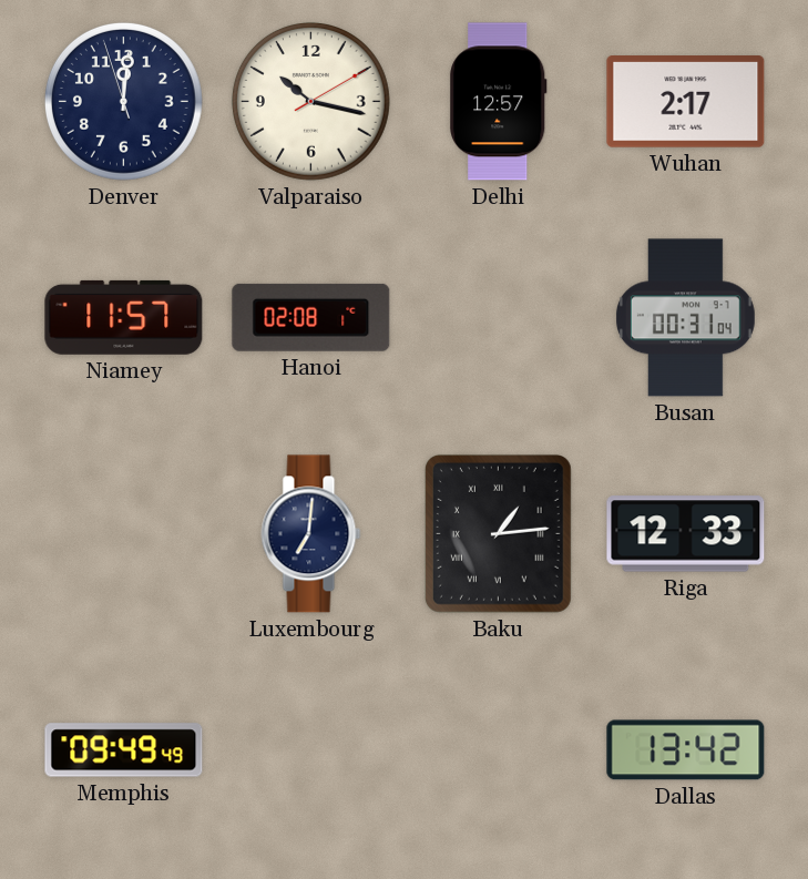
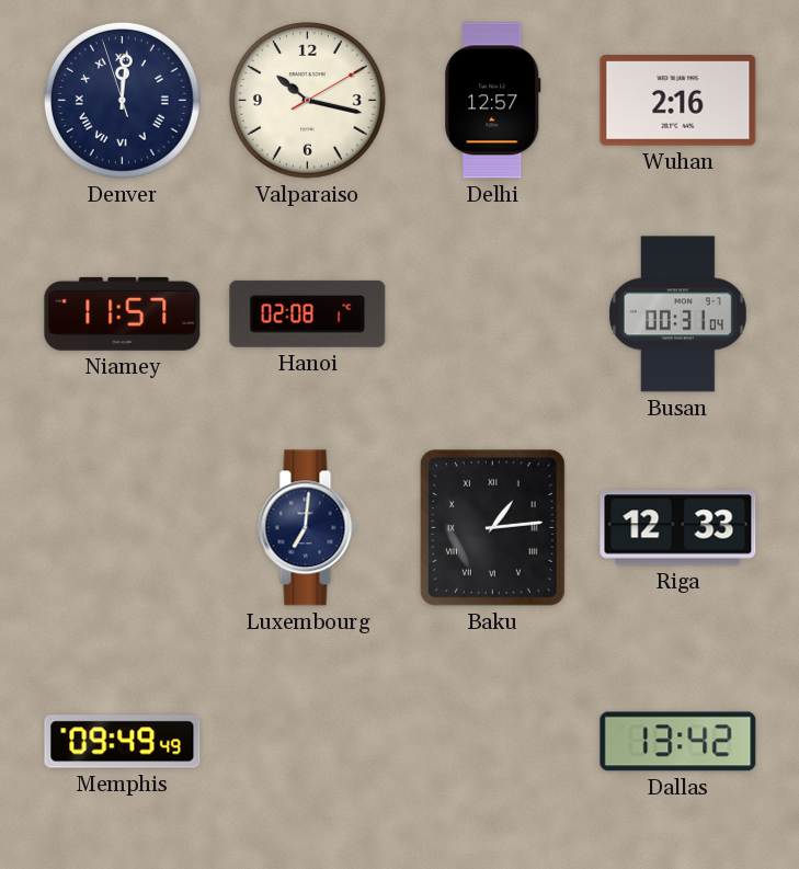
Denver numerals: Arabic -> Roman (122, 100)
Wuhan: 2:17 -> 2:16 (678, 101)
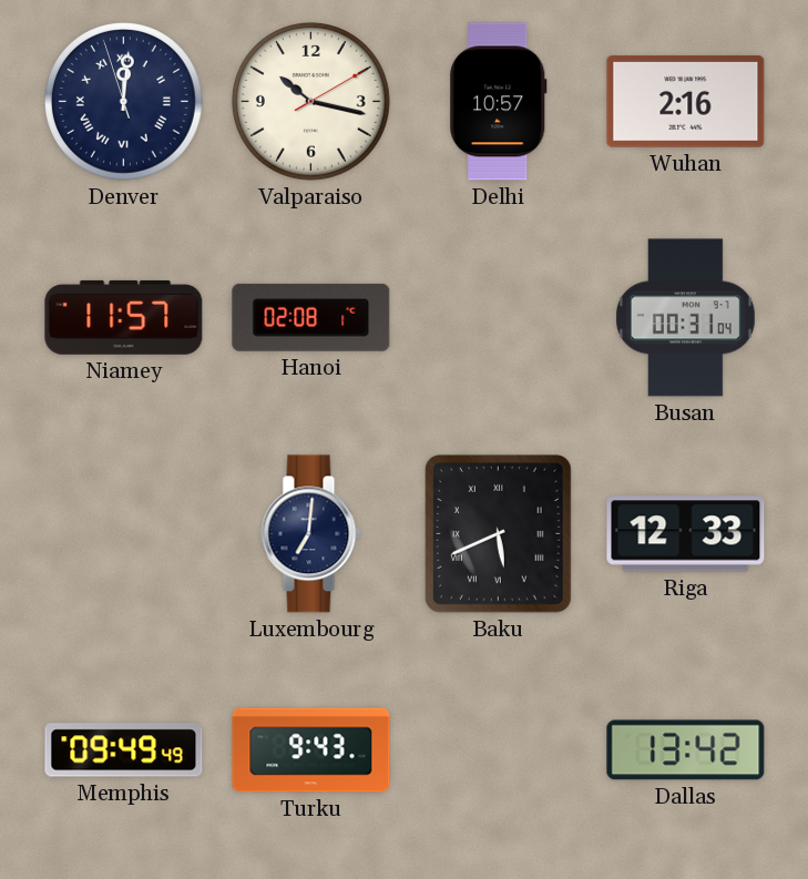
Delhi: 12:57 -> 10:57 (499, 102)
Baku: 1:14 -> 5:41 (498, 533)
Turku: none -> 9:43 (311, 750)
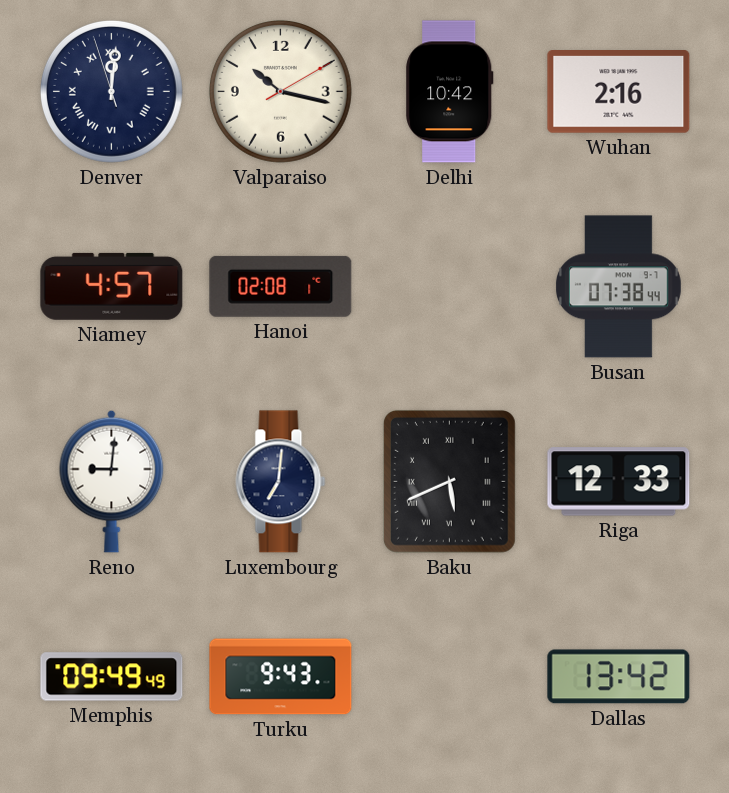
Delhi: 10:57 -> 10:42 (450, 92)
Niamey: 11:57 -> 4:57 (112, 286)
Busan: 00:31 -> 07:38 (618, 287)
Reno: none -> 9:01 (112, 481)
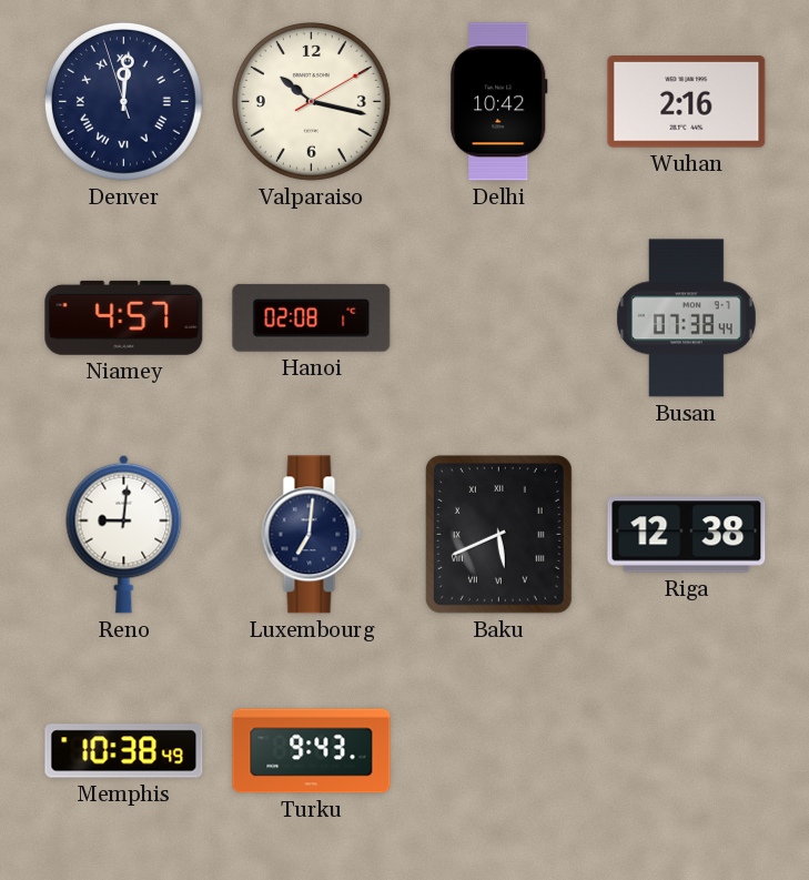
Riga: 12:33 -> 12:38 (687, 535)
Memphis: 09:49 -> 10:38 (124, 751)
Dallas: 13:42 -> none (619, 677)
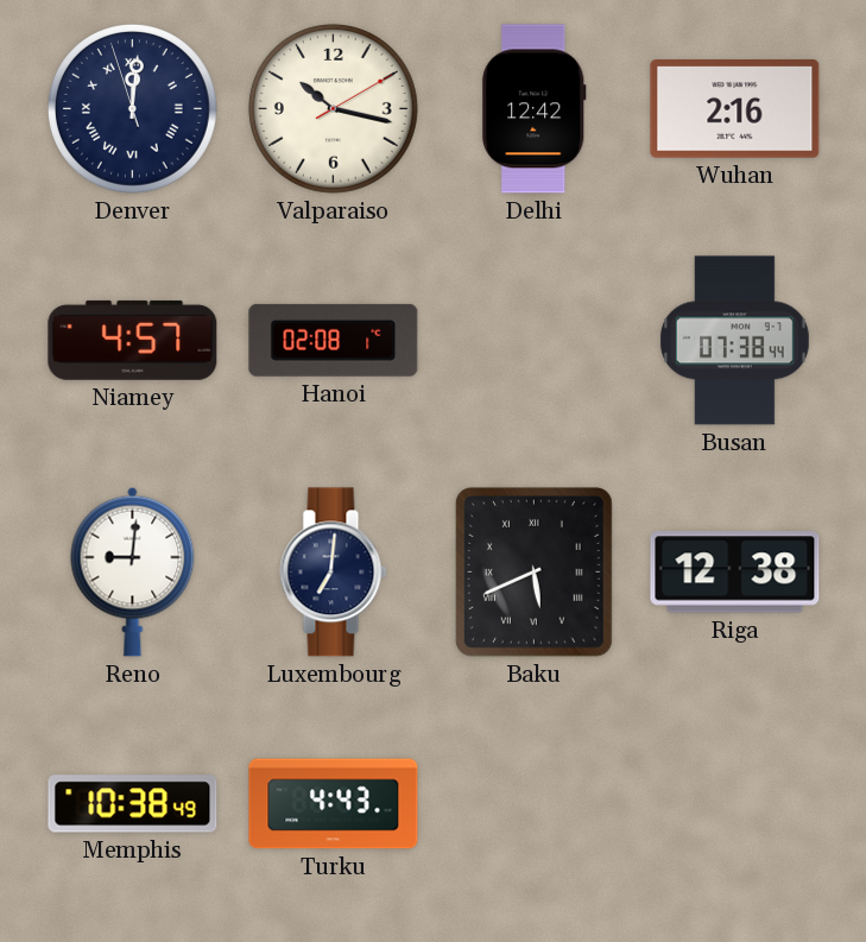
Delhi: 10:42 -> 12:42 (535, 109)
Turku: 9:43 -> 4:43 (334, 804)
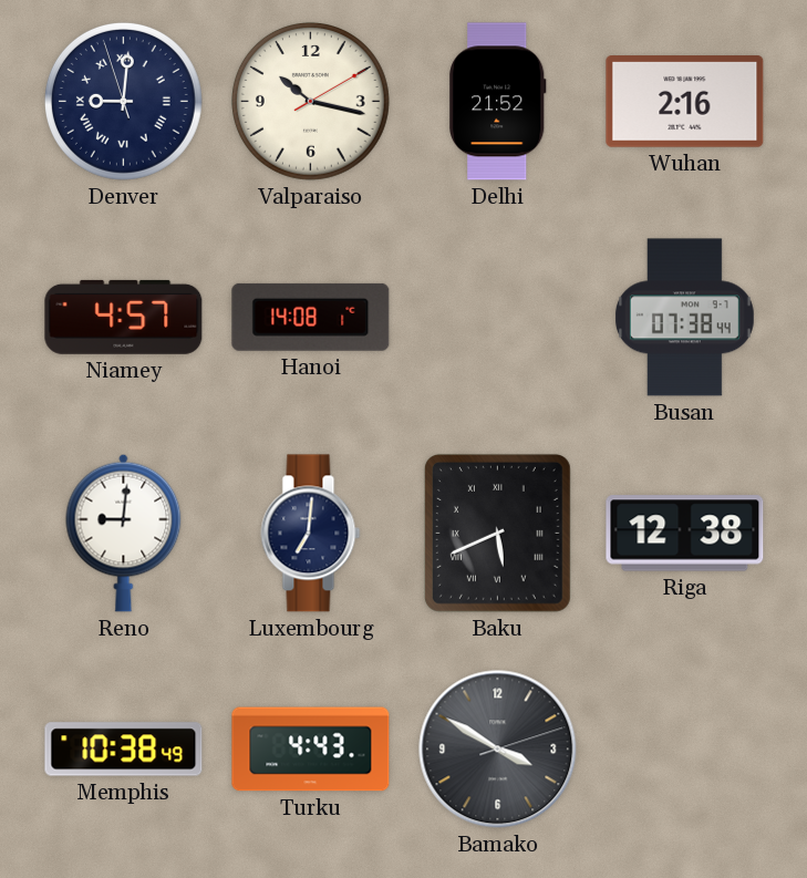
Denver: 12:00 -> 9:00 (123, 101)
Delhi: 12:42 -> 21:52 (498, 102)
Hanoi: 02:08 -> 14:08 (311, 317)
Bamako: none -> 3:50 (498, 750)
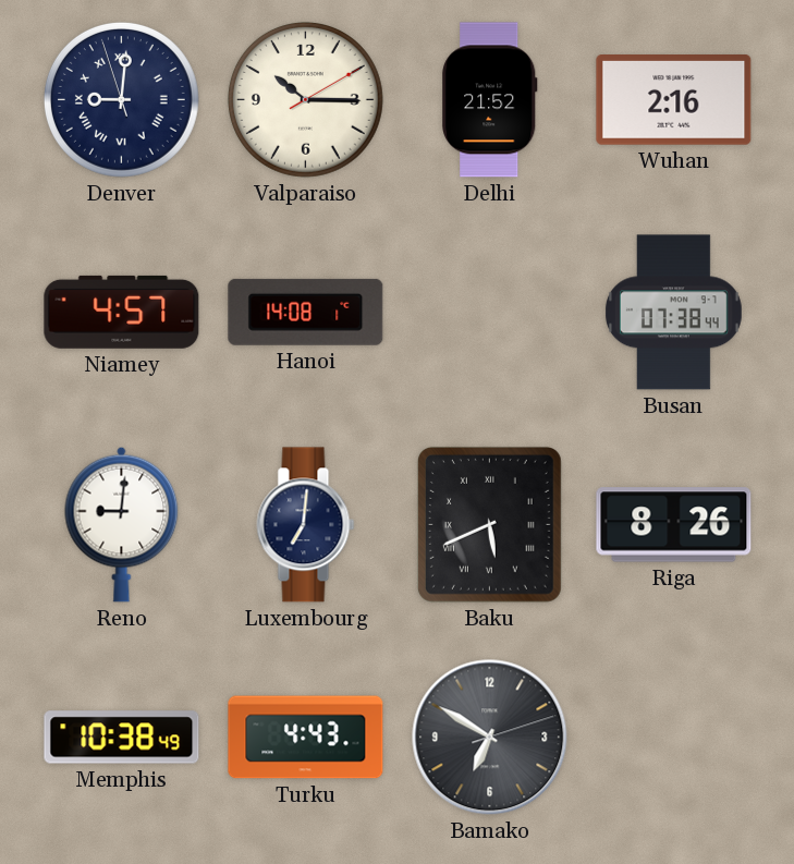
Valparaiso: 10:17 -> 10:15 (305, 99)
Riga: 12:38 -> 8:26 (674, 525)
Bamako: 3:50 -> 6:50 (490, 738)
